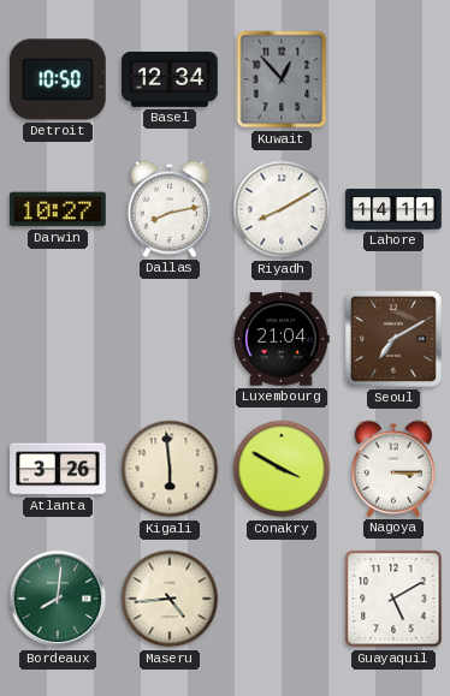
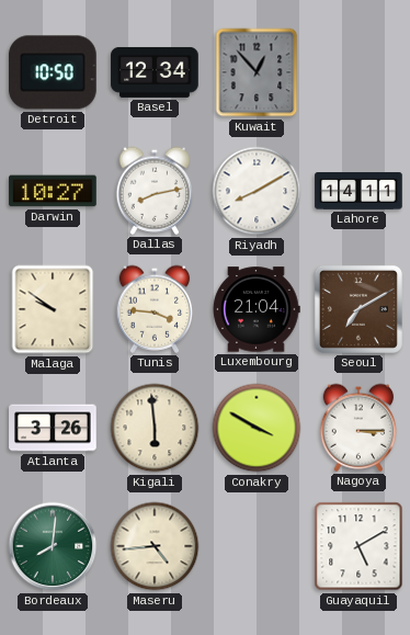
Malaga: none -> 9:51 (53, 309)
Tunis: none -> 3:46 (155, 309)
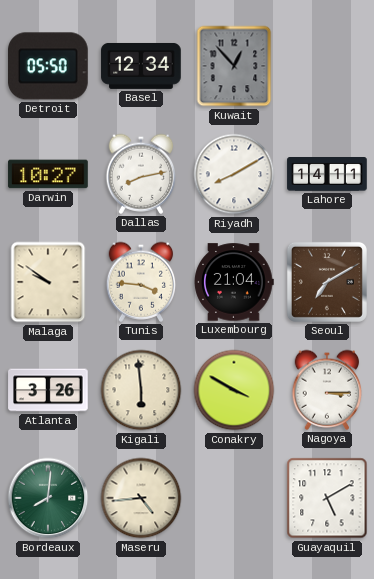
Detroit: 10:50 -> 05:50 (49, 66)
